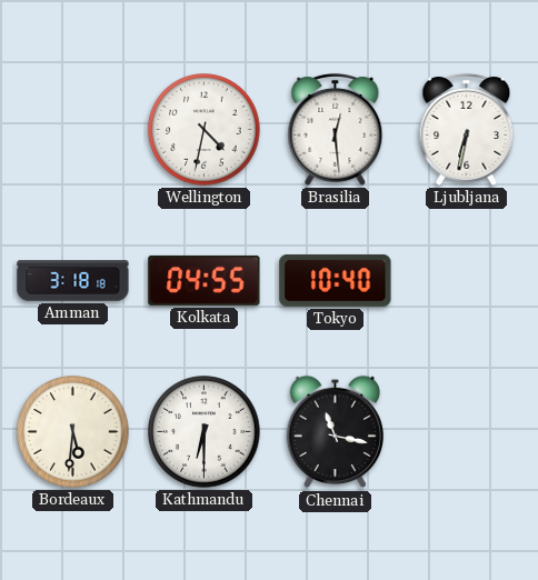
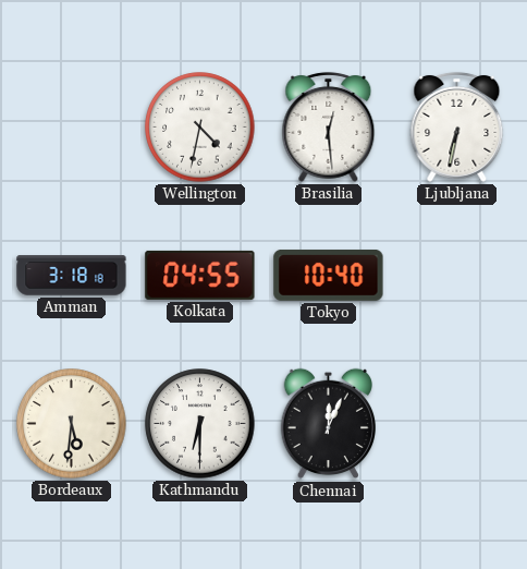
Chennai: 11:17 -> 12:04 (328, 424)
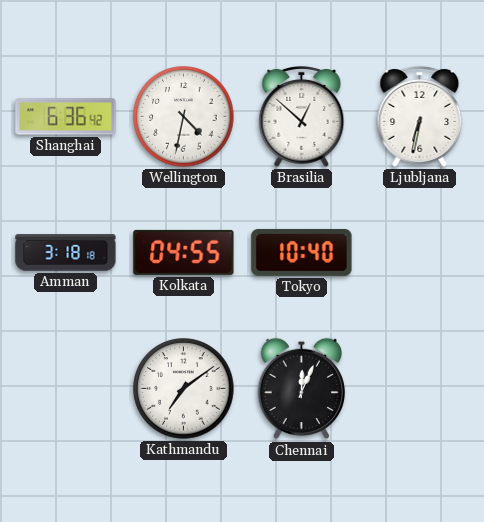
Shanghai: none -> 6:36 (66, 117)
Brasilia: 12:29 -> 12:52 (302, 116)
Bordeaux: 5:31 -> none (72, 424)
Kathmandu: 6:30 -> 7:09 (184, 389)
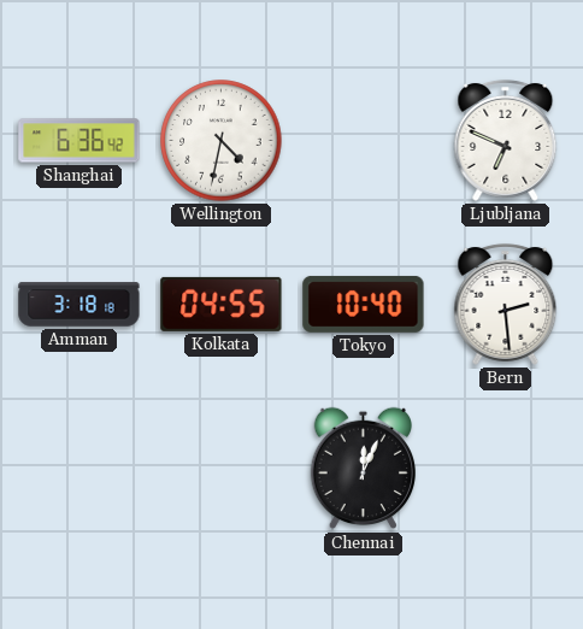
Brasilia: 12:52 -> none (302, 116)
Ljubljana: 6:32 -> 6:49 (506, 140)
Bern: none -> 2:29 (506, 304)
Kathmandu: 7:09 -> none (184, 389)
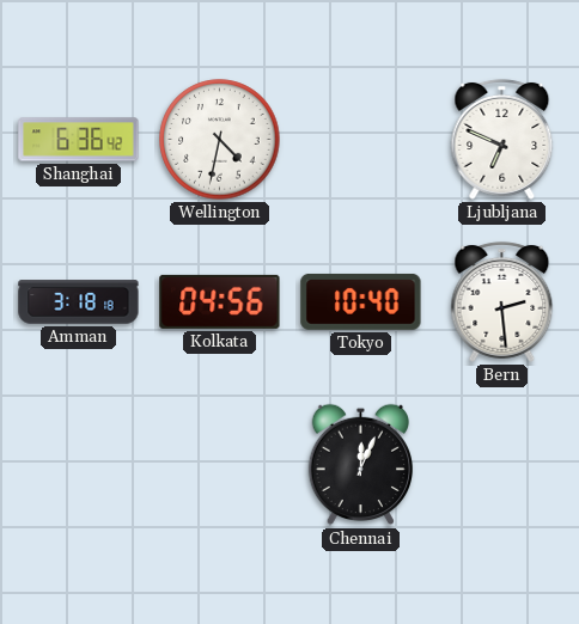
Kolkata: 04:55 -> 04:56 (220, 301)
